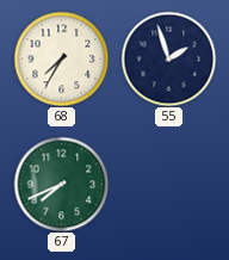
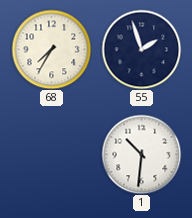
67: 7:41 -> none (61, 184)
1: none -> 10:31 (141, 154)
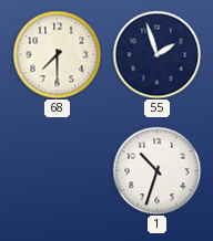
68: 7:35 -> 7:30 (57, 54)
1: 10:31 -> 10:33 (156, 170)
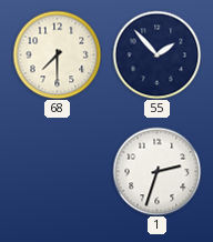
55: 1:57 -> 1:53 (156, 54)
1: 10:33 -> 2:33 (156, 171)
